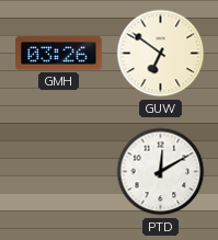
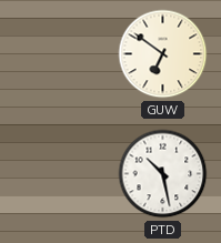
GMH: 03:26 -> none (59, 54)
PTD: 12:10 -> 10:28 (163, 174)
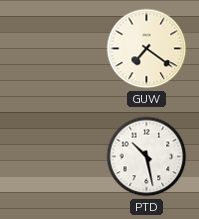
GUW: 6:51 -> 7:21 (147, 49)
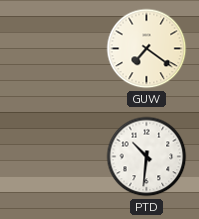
PTD: 10:28 -> 10:31 (147, 157)
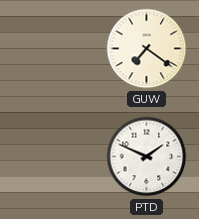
PTD: 10:31 -> 1:49 (147, 157)
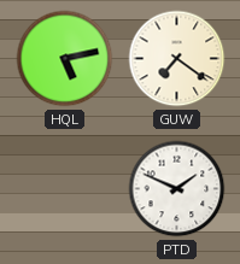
HQL: none -> 5:13 (65, 59)
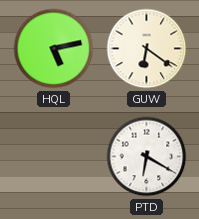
GUW: 7:21 -> 6:21 (147, 49)
PTD: 1:49 -> 6:20 (147, 157)
